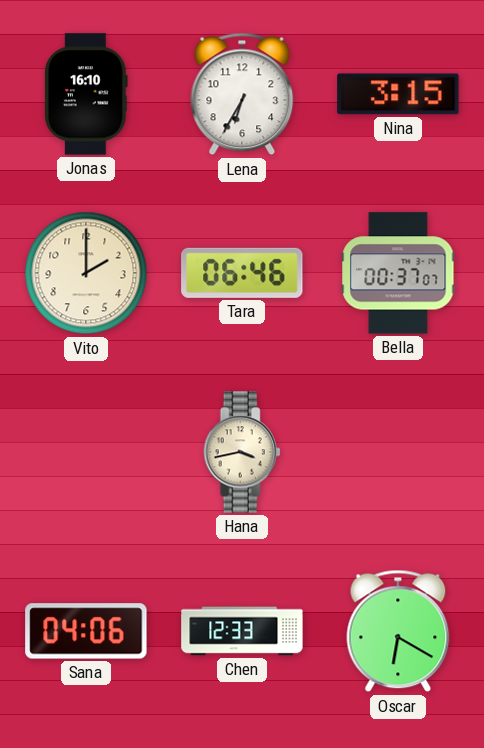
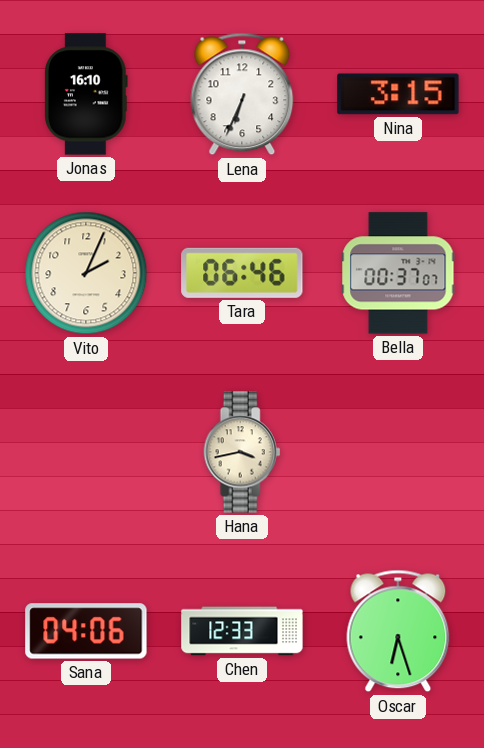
Lena: 6:35 -> 6:34 (242, 94)
Vito: 2:00 -> 2:04 (86, 273)
Oscar: 6:20 -> 6:27 (398, 631)
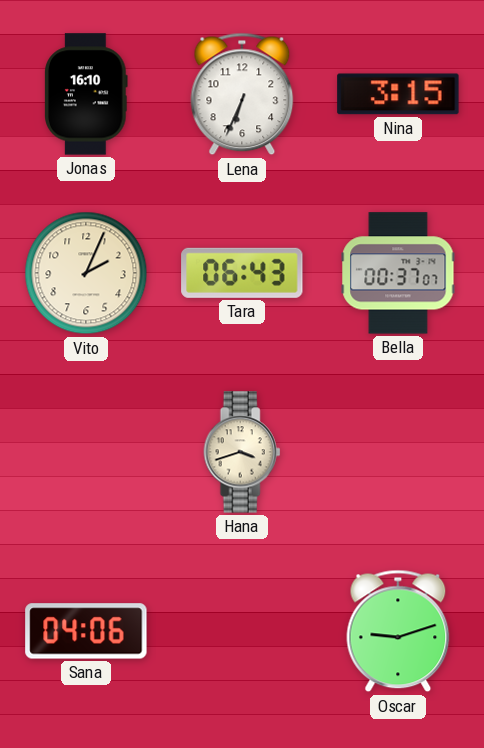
Tara: 06:46 -> 06:43 (242, 273)
Hana: 3:43 -> 3:42 (242, 452)
Chen: 12:33 -> none (242, 631)
Oscar: 6:27 -> 9:12 (398, 631)
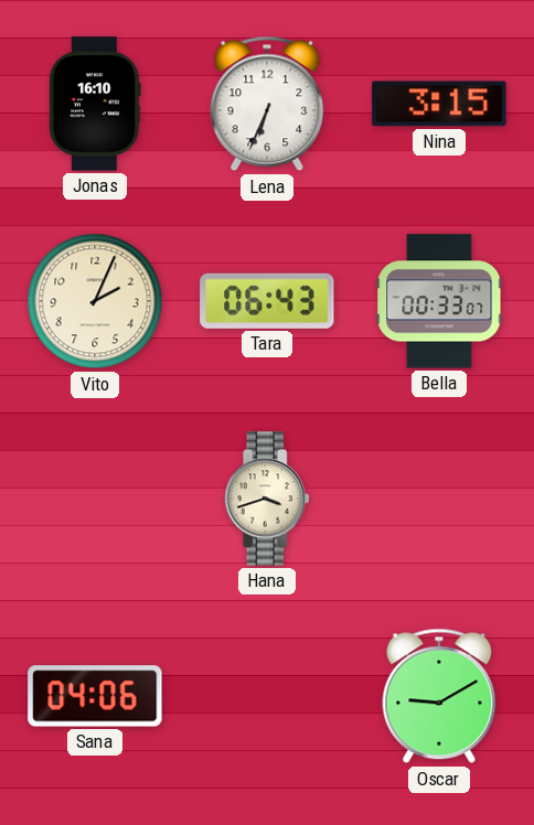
Bella: 00:37 -> 00:33 (439, 301)
Oscar: 9:12 -> 9:10 (439, 696)
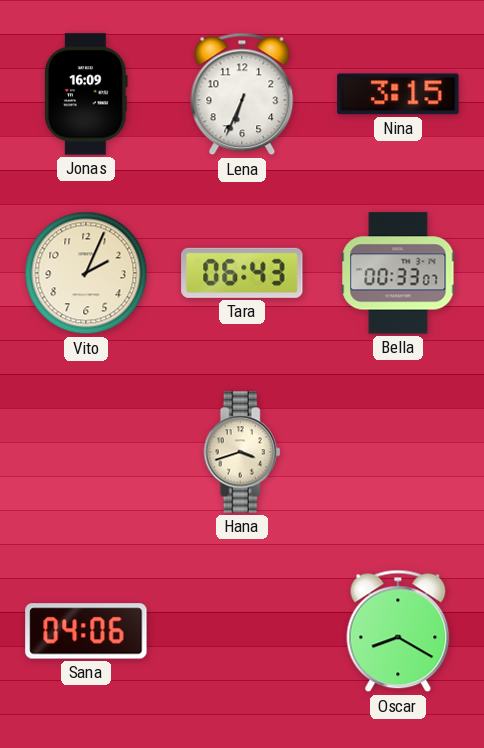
Jonas: 16:10 -> 16:09 (86, 94)
Oscar: 9:10 -> 8:20 (398, 631)
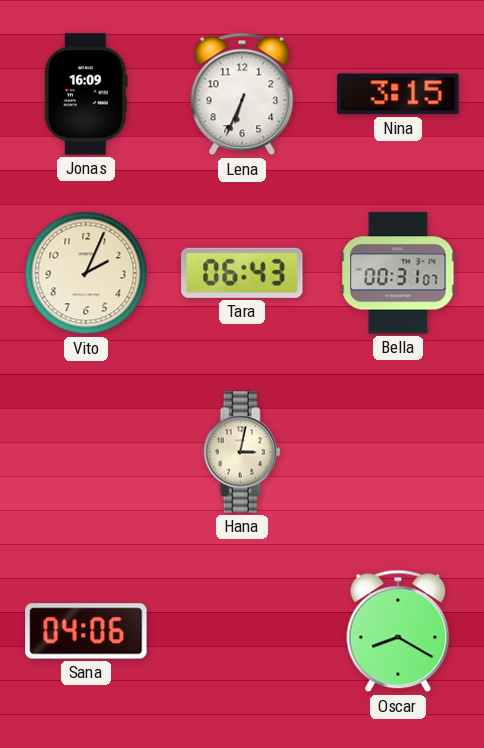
Bella: 00:33 -> 00:31 (398, 273)
Hana: 3:42 -> 3:02 (242, 452)
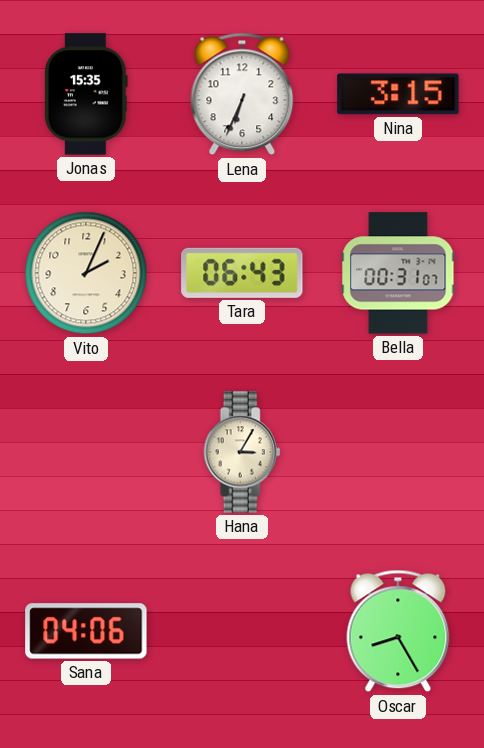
Jonas: 16:09 -> 15:35 (86, 94)
Hana: 3:02 -> 3:05 (242, 452)
Oscar: 8:20 -> 8:25 (398, 631)
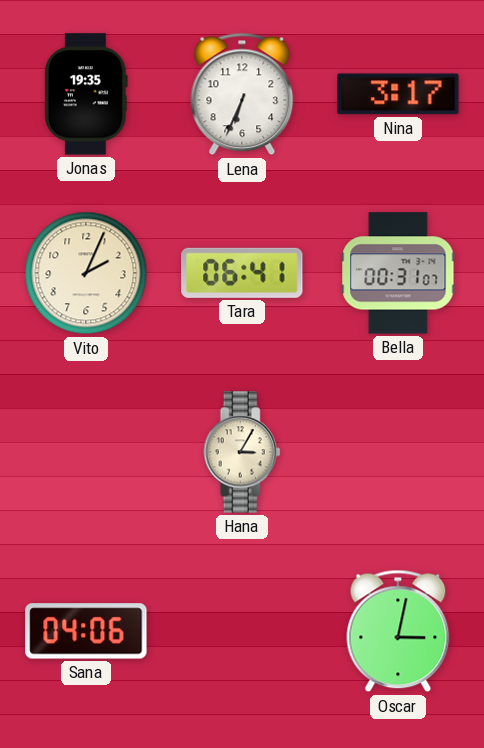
Jonas: 15:35 -> 19:35 (86, 94)
Nina: 3:15 -> 3:17 (398, 94)
Tara: 06:43 -> 06:41 (242, 273)
Oscar: 8:25 -> 3:02 (398, 631)
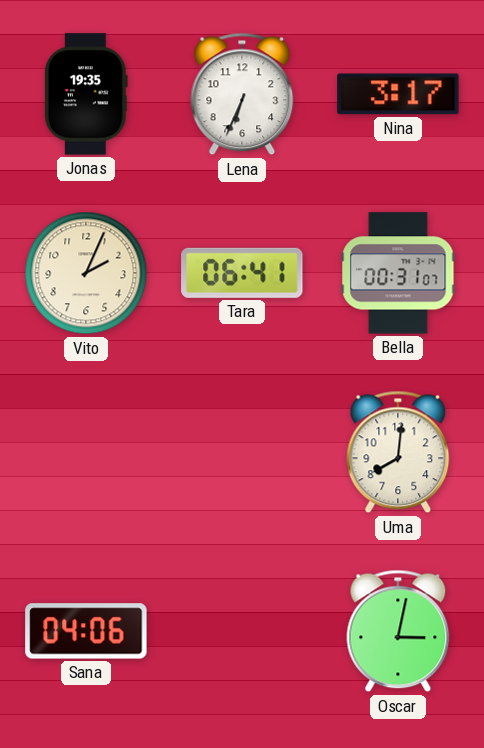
Hana: 3:05 -> none (242, 452)
Uma: none -> 8:01 (398, 452)
